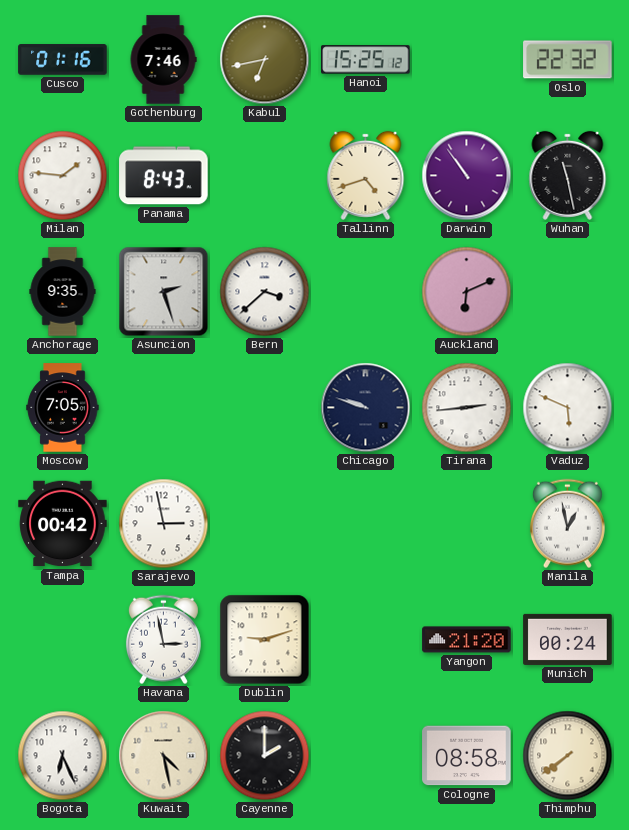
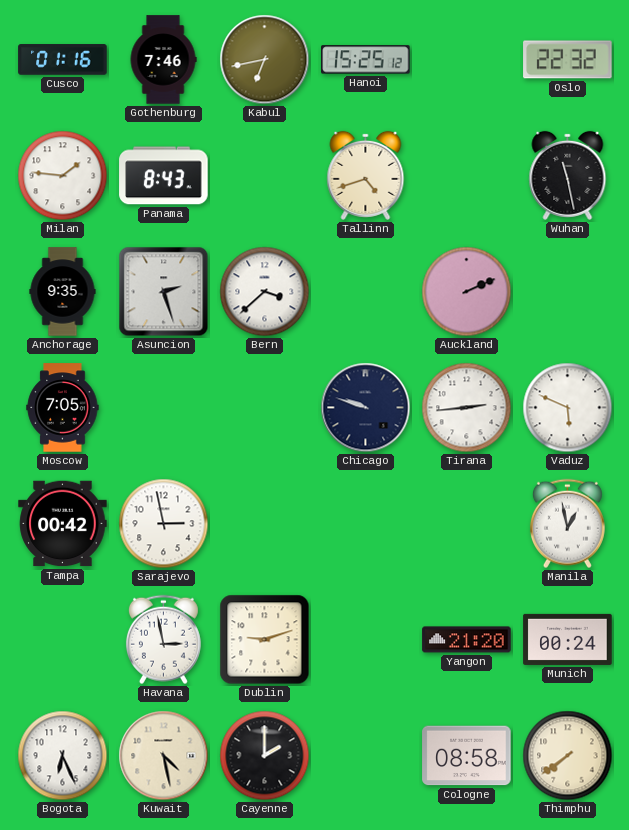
Darwin: 10:54 -> none (467, 176)
Auckland: 6:11 -> 2:11 (467, 292)
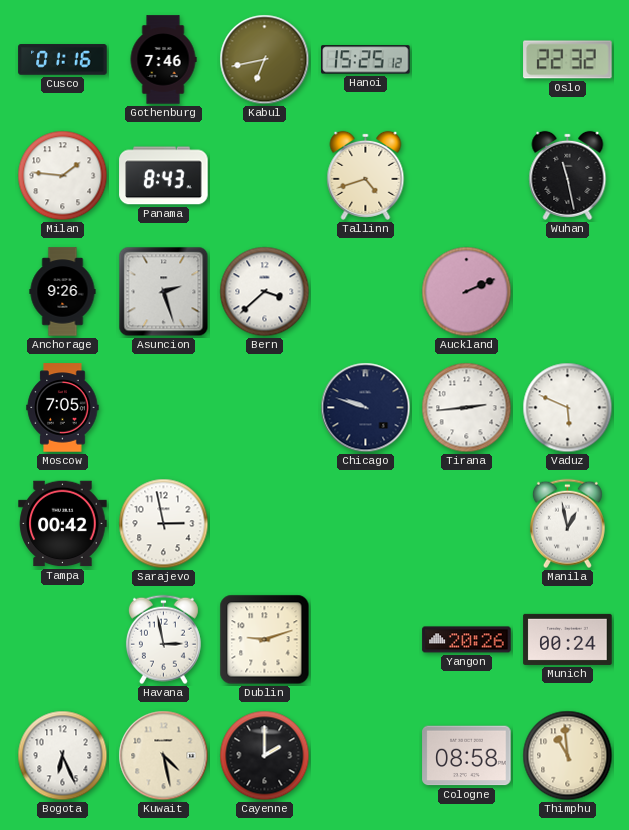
Anchorage: 9:35 -> 9:26 (63, 292)
Yangon: 21:20 -> 20:26 (467, 640)
Thimphu: 7:39 -> 10:59 (568, 756)
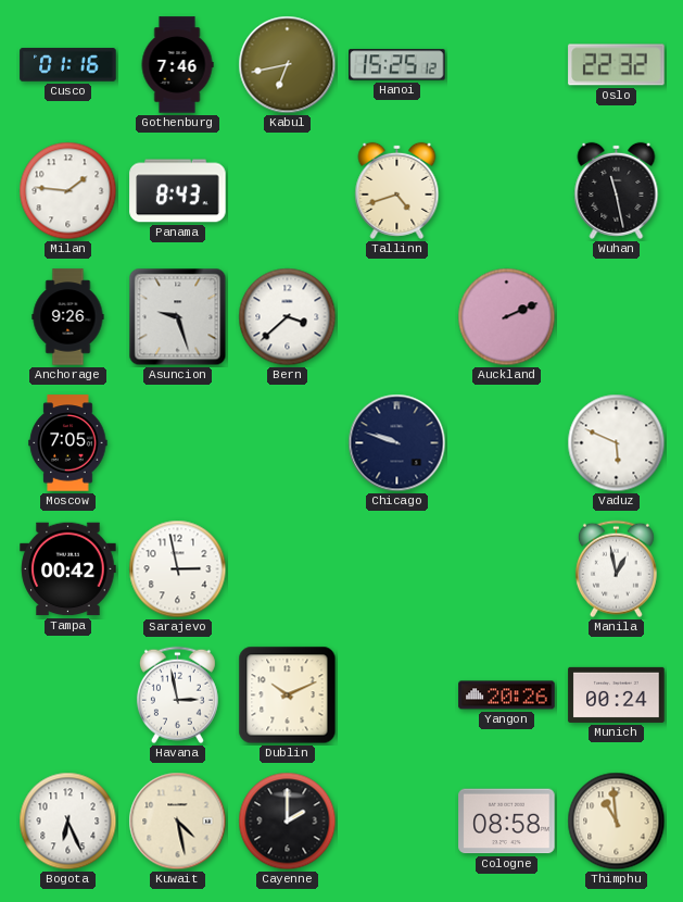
Asuncion: 2:27 -> 9:27 (178, 317)
Tirana: 2:44 -> none (467, 408)
Dublin: 9:12 -> 10:11 (288, 696)
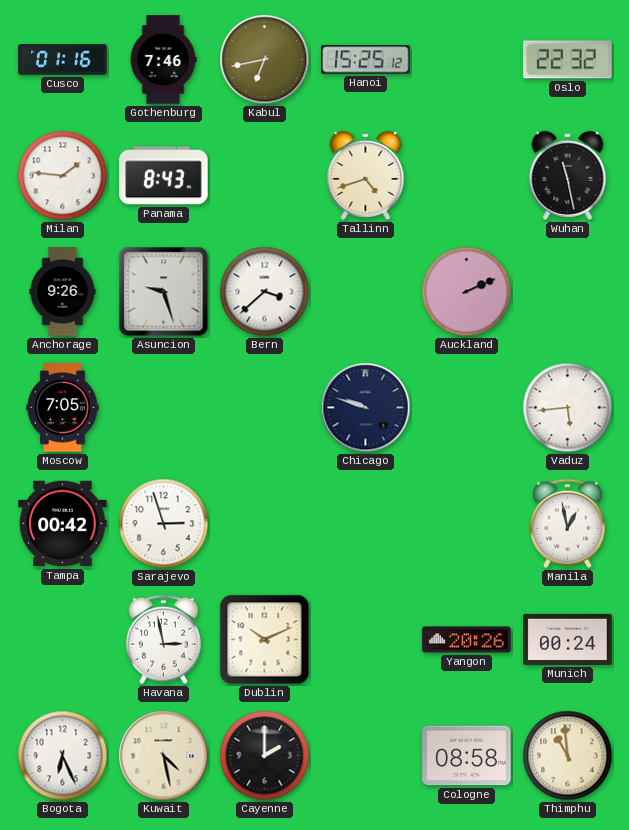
Vaduz: 5:49 -> 5:44 (568, 408)
Sarajevo: 2:58 -> 2:57 (164, 524)
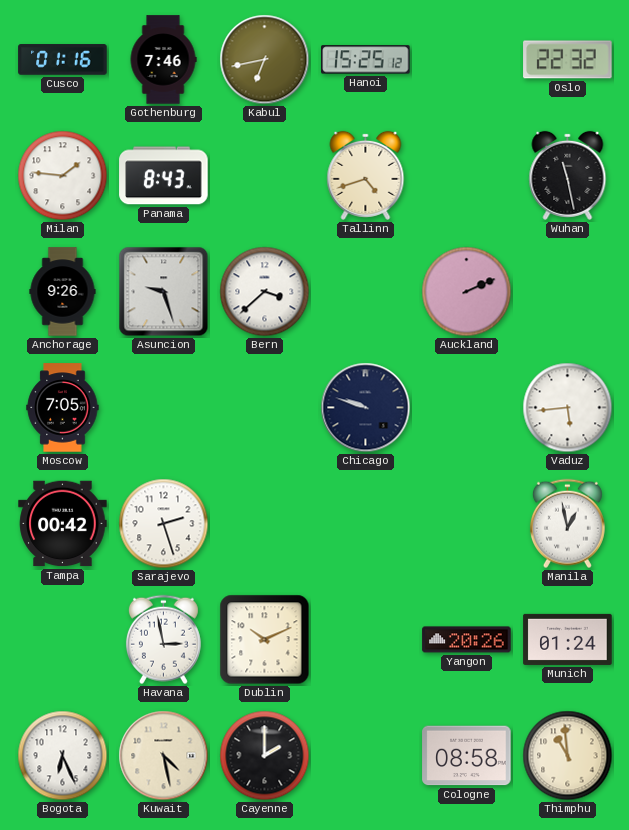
Sarajevo: 2:57 -> 2:27 (164, 524)
Munich: 00:24 -> 01:24 (568, 639)
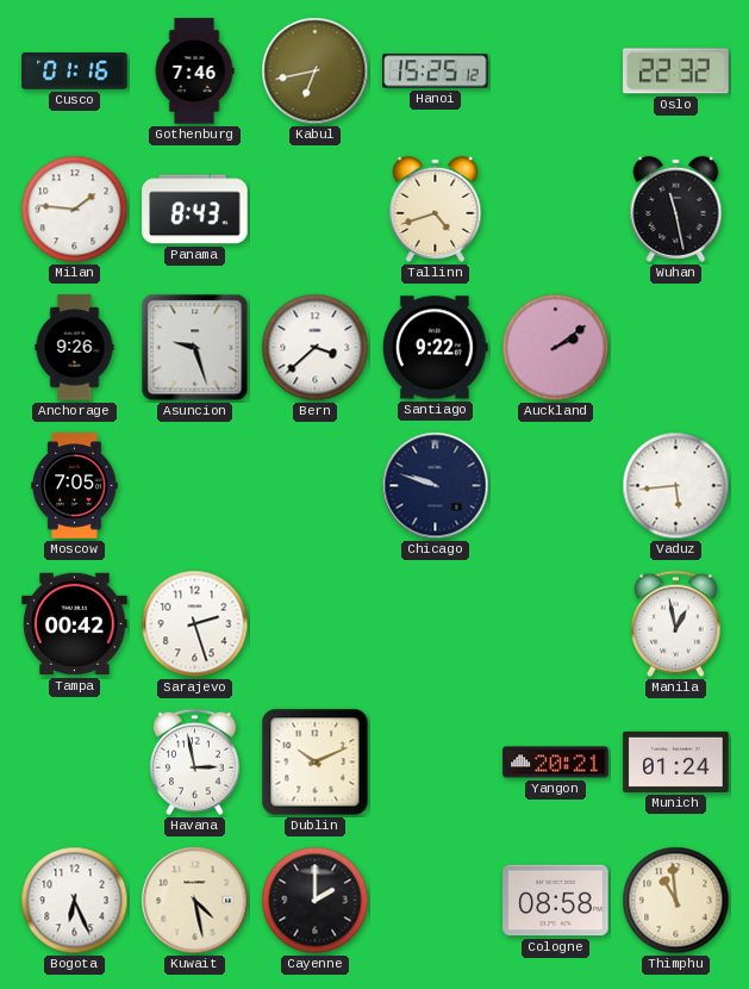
Santiago: none -> 9:22 (436, 348)
Auckland: 2:11 -> 2:09 (556, 348)
Yangon: 20:26 -> 20:21 (556, 763)
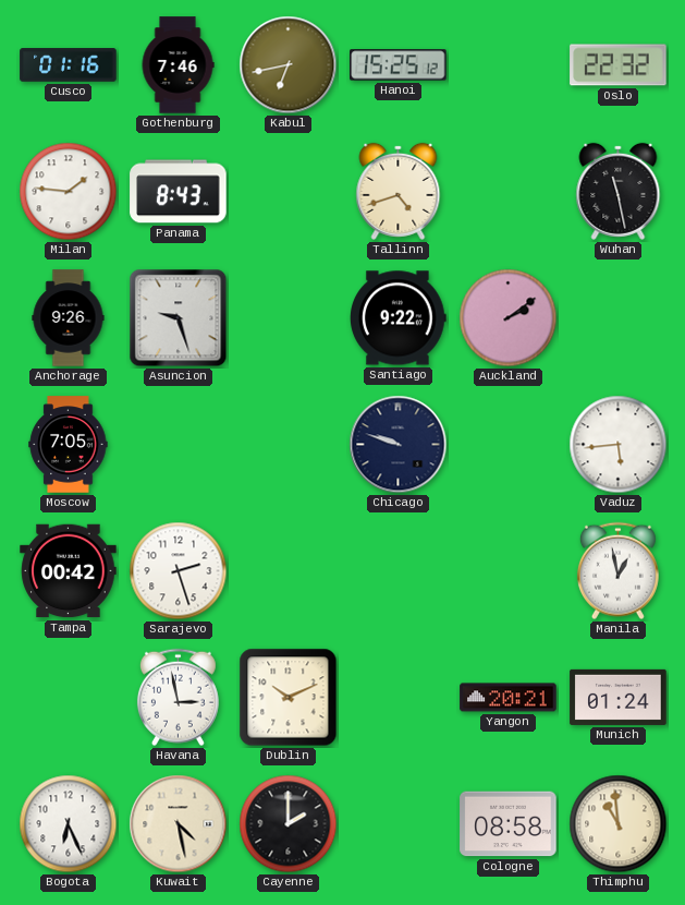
Bern: 3:38 -> none (316, 348)
